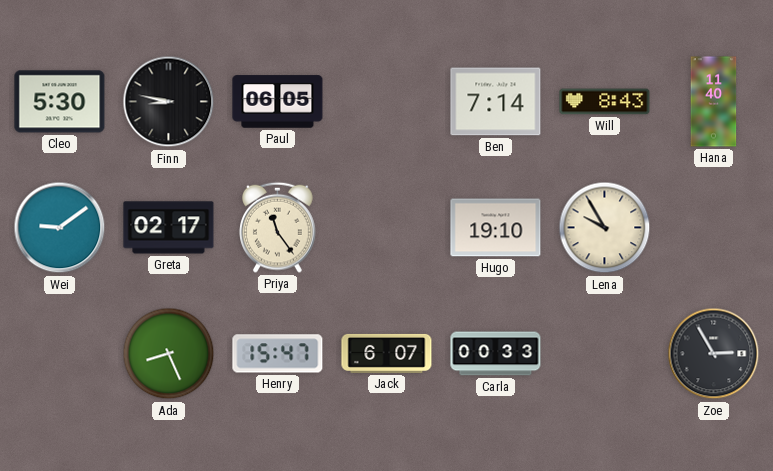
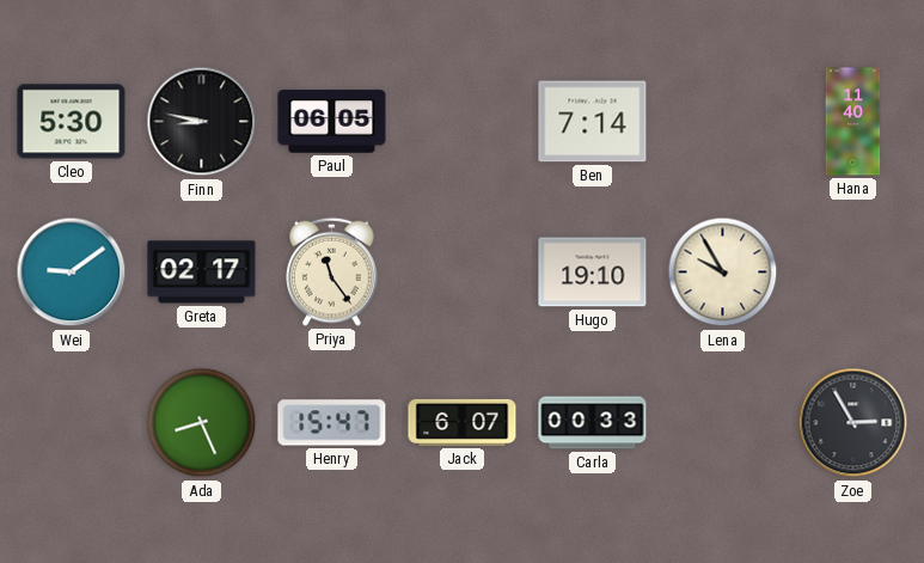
Will: 8:43 -> none (605, 102)
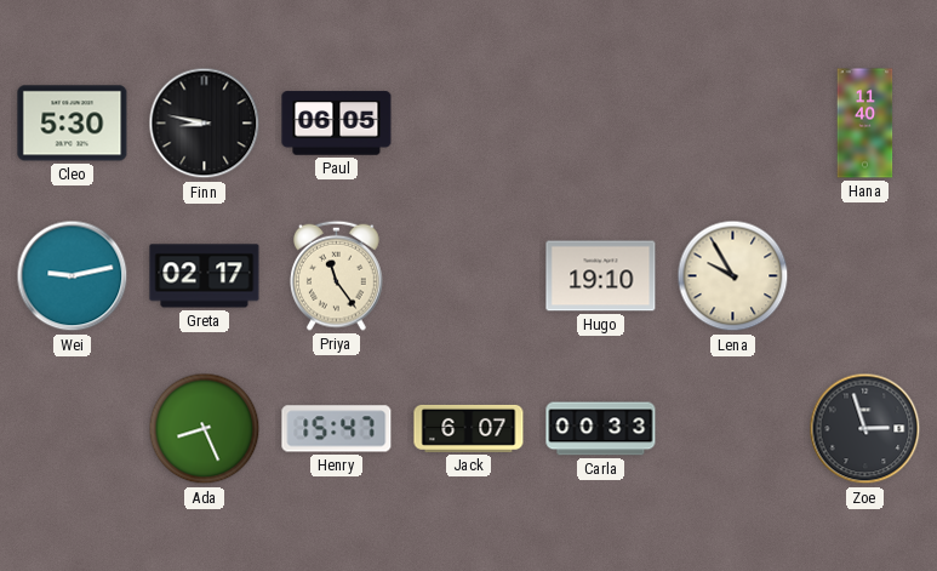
Ben: 7:14 -> none (593, 122)
Wei: 9:09 -> 9:13 (73, 276)
Zoe: 2:55 -> 2:57 (865, 429)
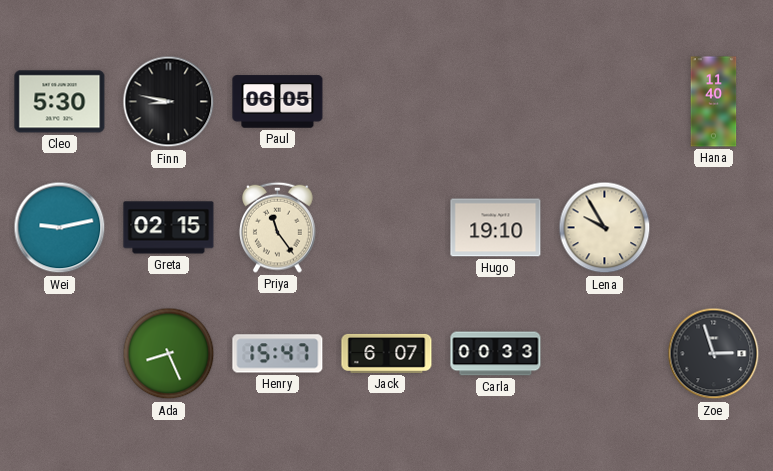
Greta: 02:17 -> 02:15 (169, 228)
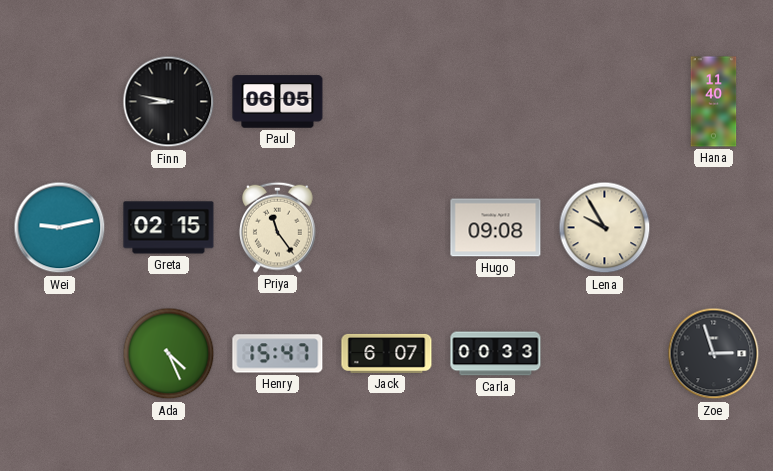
Cleo: 5:30 -> none (60, 102)
Hugo: 19:10 -> 09:08 (496, 228)
Ada: 8:26 -> 4:26 (169, 354)
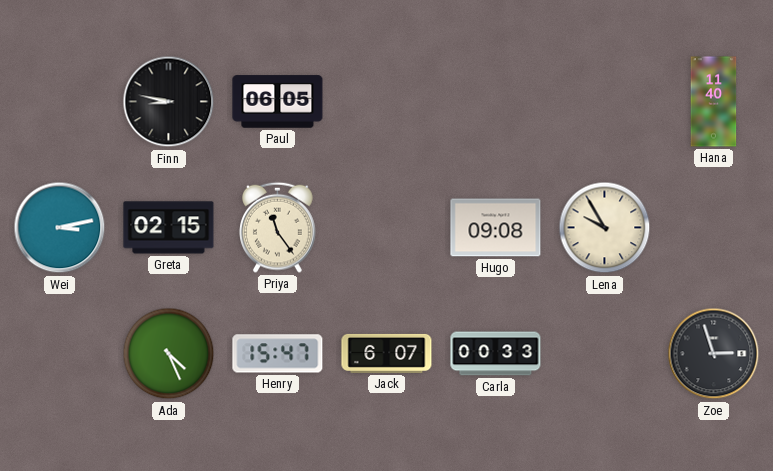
Wei: 9:13 -> 3:13 (60, 228)
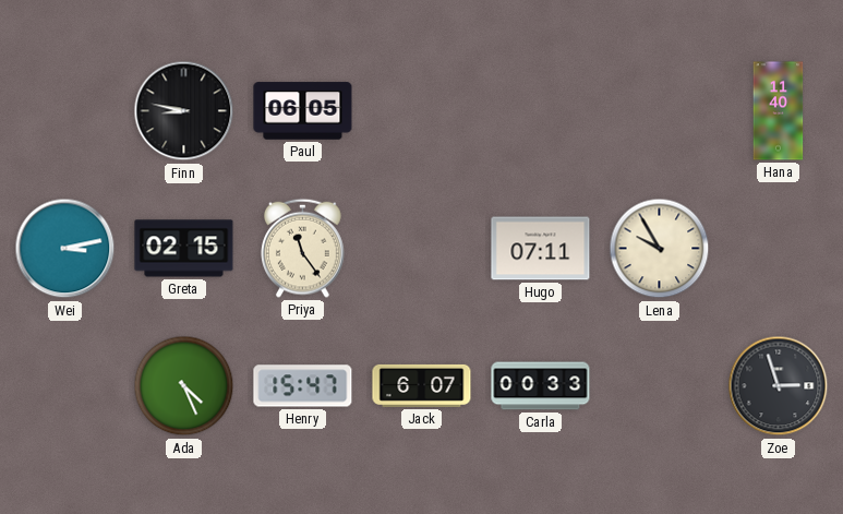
Hugo: 09:08 -> 07:11 (541, 249)
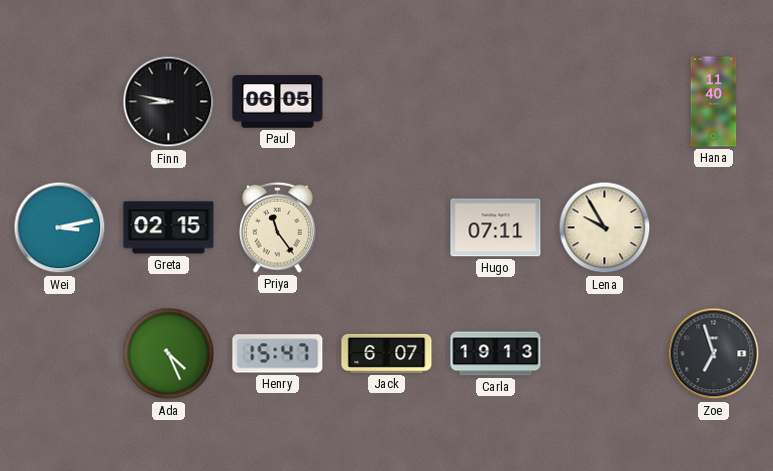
Carla: 00:33 -> 19:13 (496, 354)
Zoe: 2:57 -> 6:57 (714, 354)
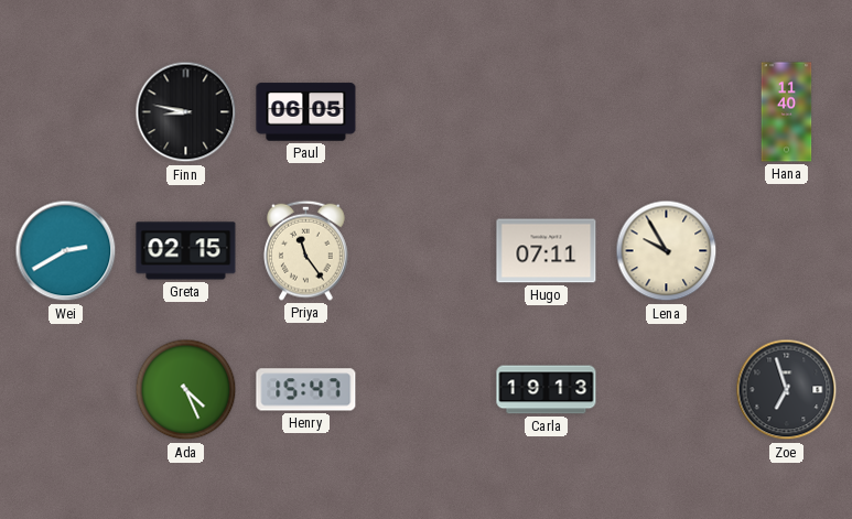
Wei: 3:13 -> 2:40 (66, 251)
Jack: 6:07 -> none (387, 353)
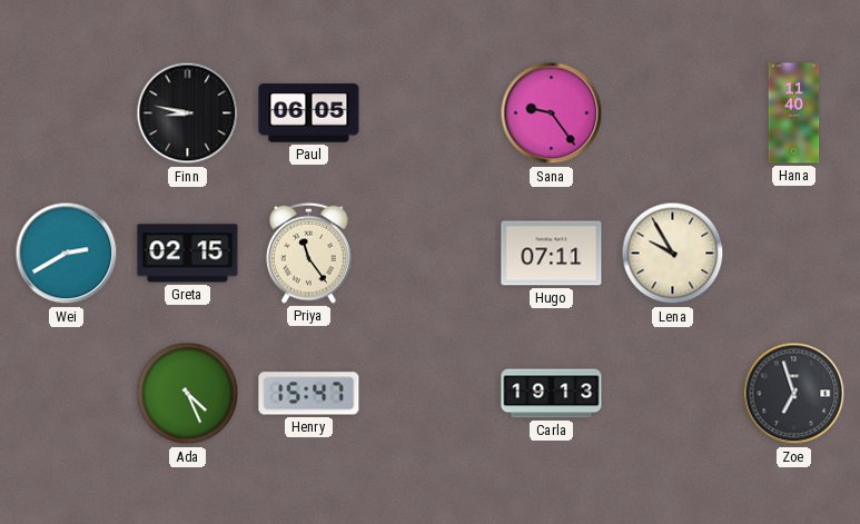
Sana: none -> 9:24 (552, 113)
